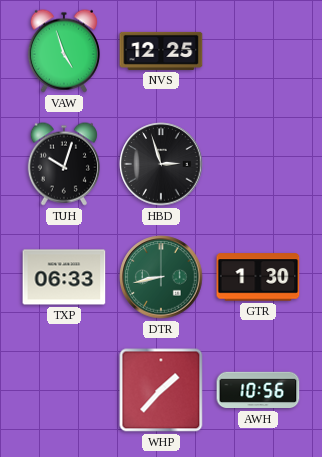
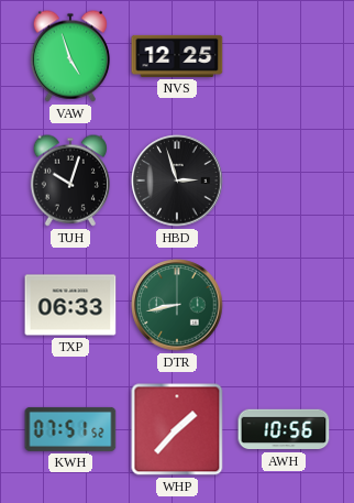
GTR: 1:30 -> none (258, 277)
KWH: none -> 07:51 (70, 429)
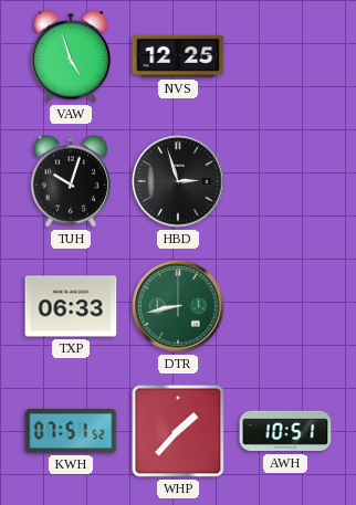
AWH: 10:56 -> 10:51 (285, 431)
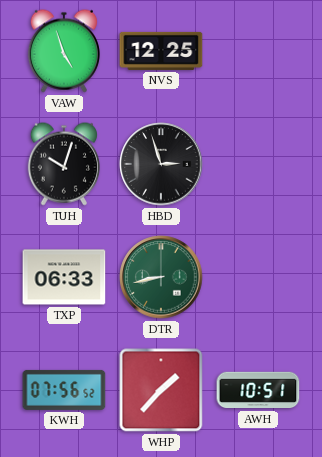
KWH: 07:51 -> 07:56 (64, 390)
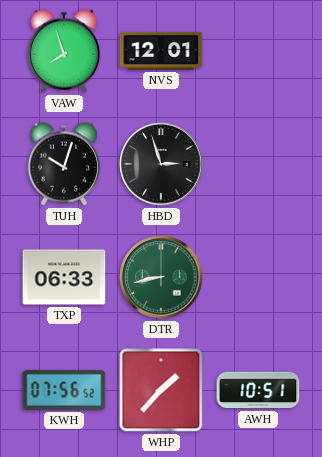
VAW: 4:57 -> 7:57 (64, 51)
NVS: 12:25 -> 12:01 (161, 51)
